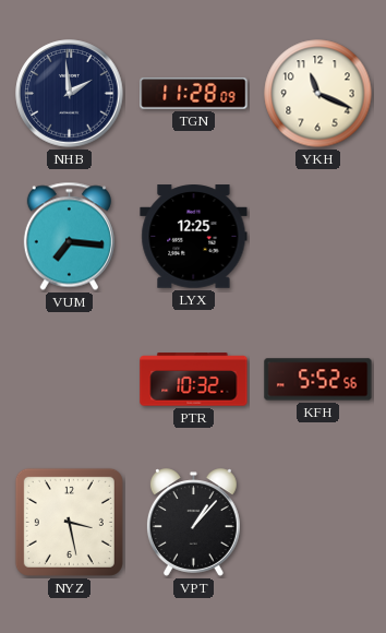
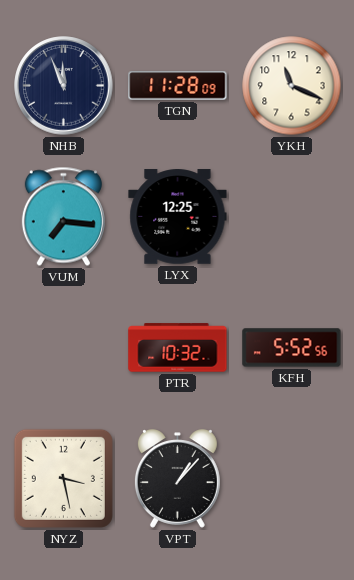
NHB: 1:59 -> 11:56 (64, 86)
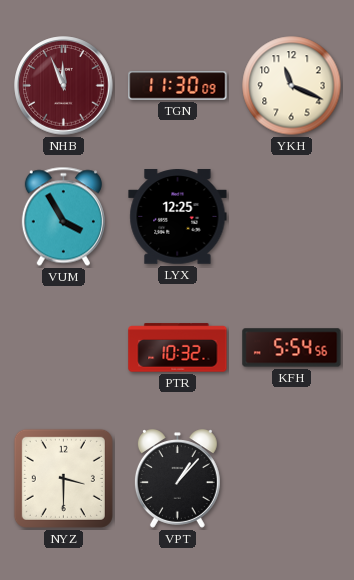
NHB dial: navy -> burgundy (64, 86)
TGN: 11:28 -> 11:30 (178, 86)
VUM: 7:16 -> 3:55 (63, 217)
KFH: 5:52 -> 5:54 (292, 348)
NYZ: 3:28 -> 3:30 (63, 478)
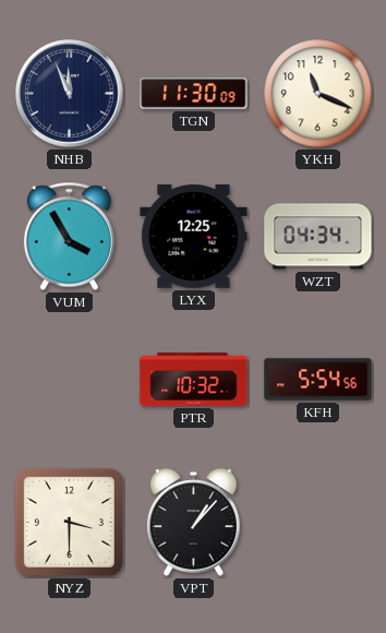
NHB dial: burgundy -> navy (70, 94)
WZT: none -> 04:34 (318, 237)
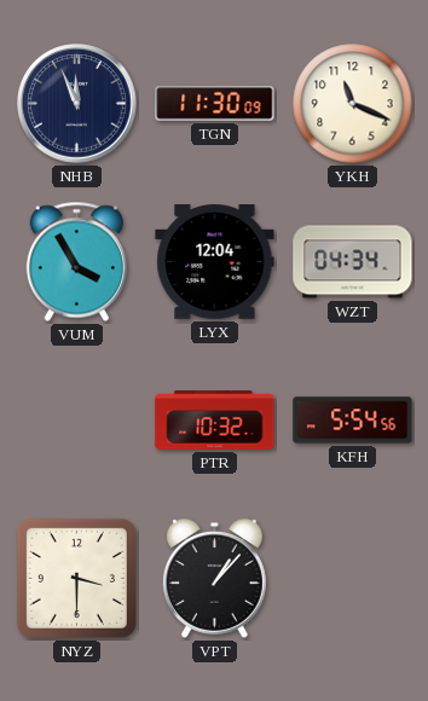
LYX: 12:25 -> 12:04 (215, 262)
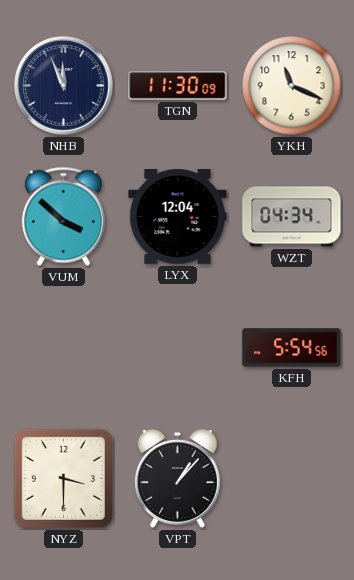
VUM: 3:55 -> 3:52 (63, 217)
PTR: 10:32 -> none (215, 421)
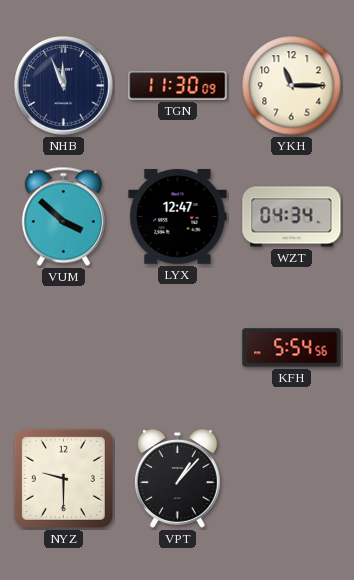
YKH: 11:19 -> 11:15 (292, 86)
LYX: 12:04 -> 12:47 (178, 217)
NYZ: 3:30 -> 9:30 (63, 478)
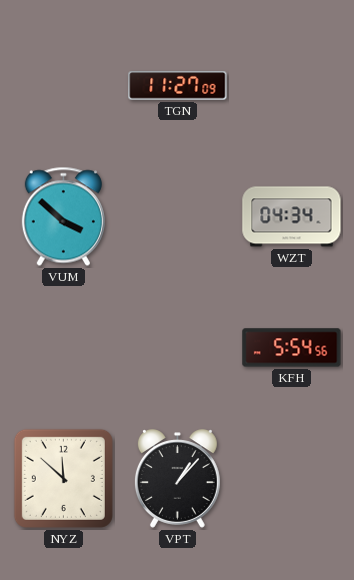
NHB: 11:56 -> none (64, 86)
TGN: 11:30 -> 11:27 (178, 86)
YKH: 11:15 -> none (292, 86)
LYX: 12:47 -> none (178, 217)
NYZ: 9:30 -> 11:52 (63, 478)
